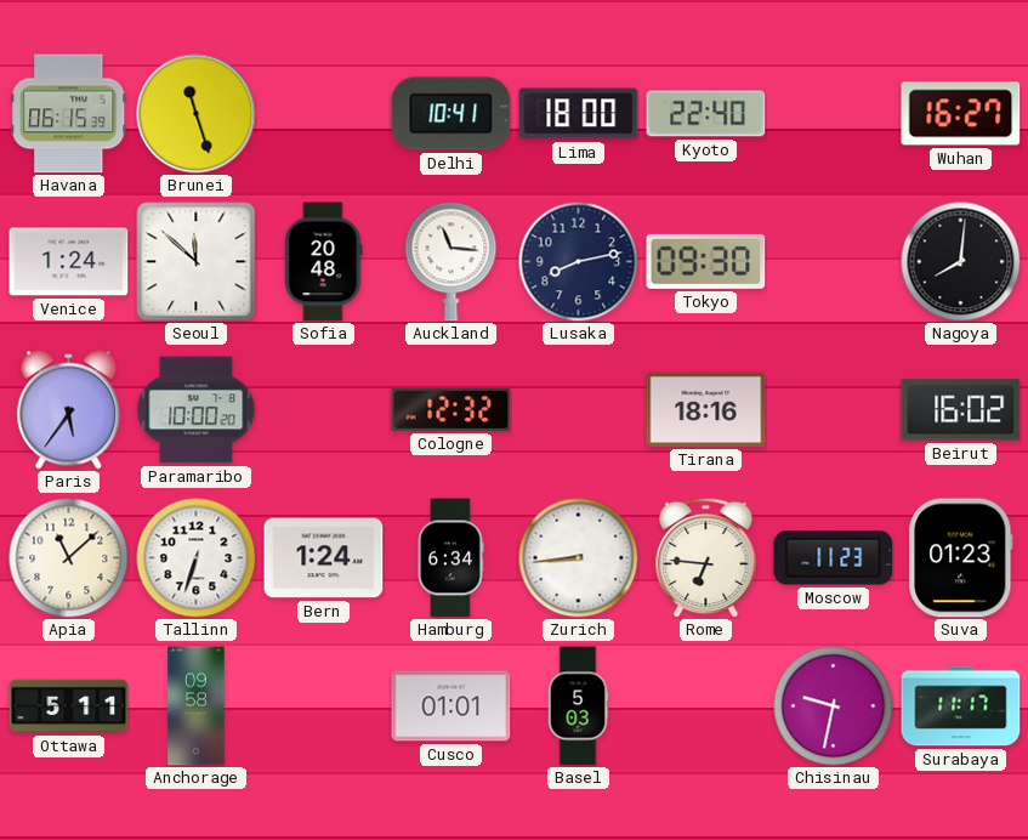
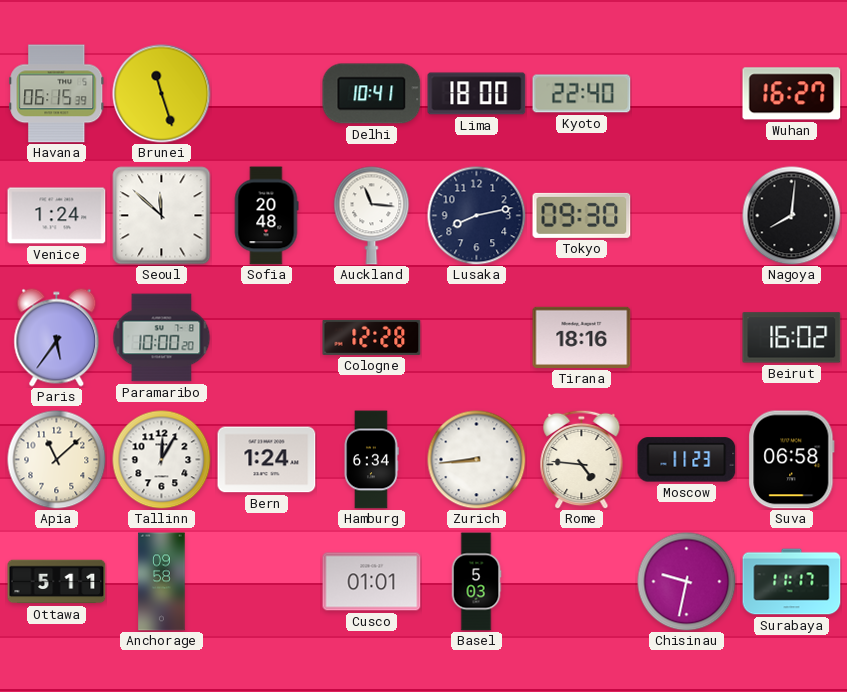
Cologne: 12:32 -> 12:28 (372, 337)
Tallinn: 6:33 -> 12:05 (162, 460)
Rome: 6:46 -> 4:46 (582, 459)
Suva: 01:23 -> 06:58 (792, 460)
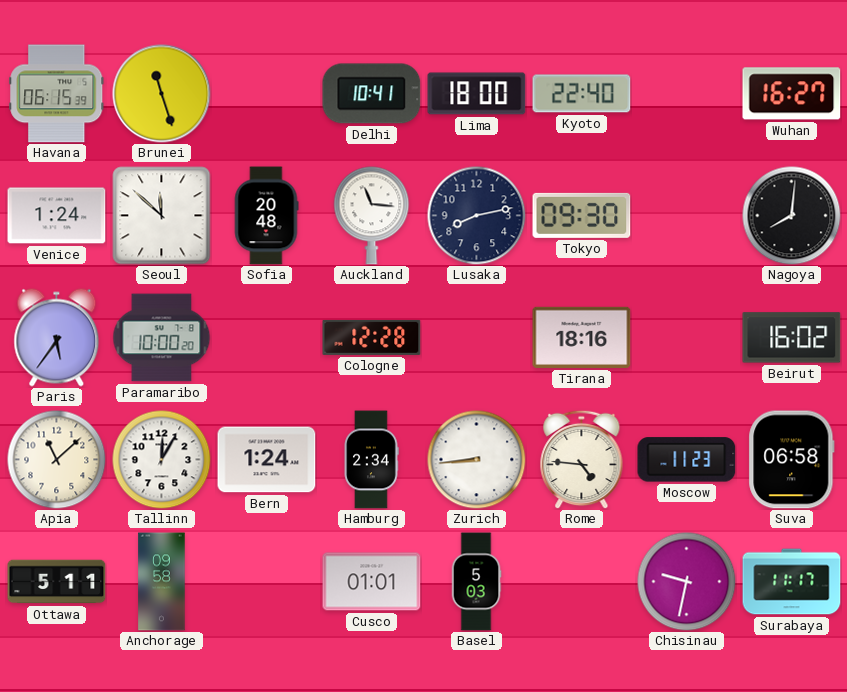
Hamburg: 6:34 -> 2:34 (371, 460)
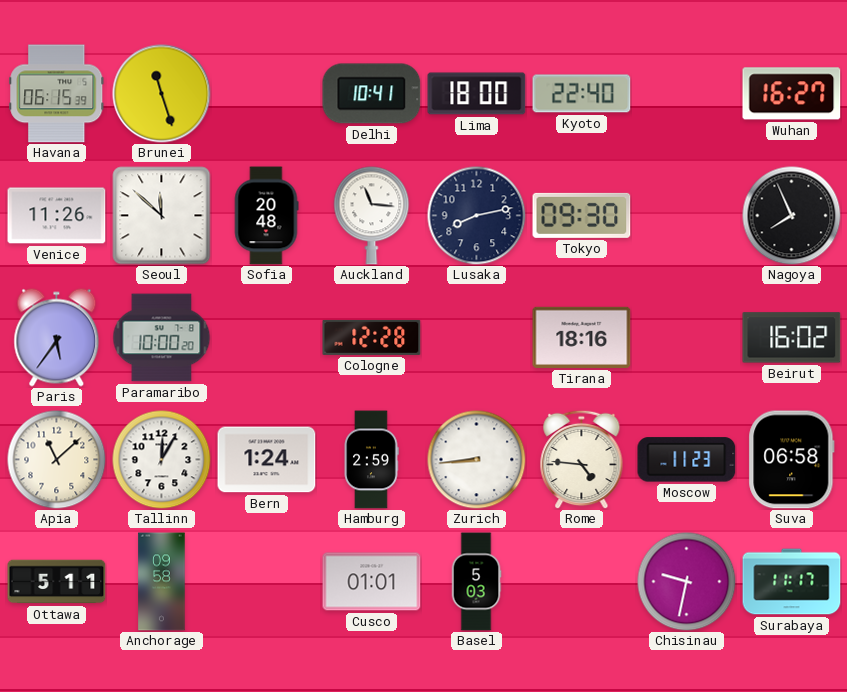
Venice: 1:24 -> 11:26 (57, 216)
Nagoya: 8:01 -> 7:56 (792, 216)
Hamburg: 2:34 -> 2:59 (371, 460)
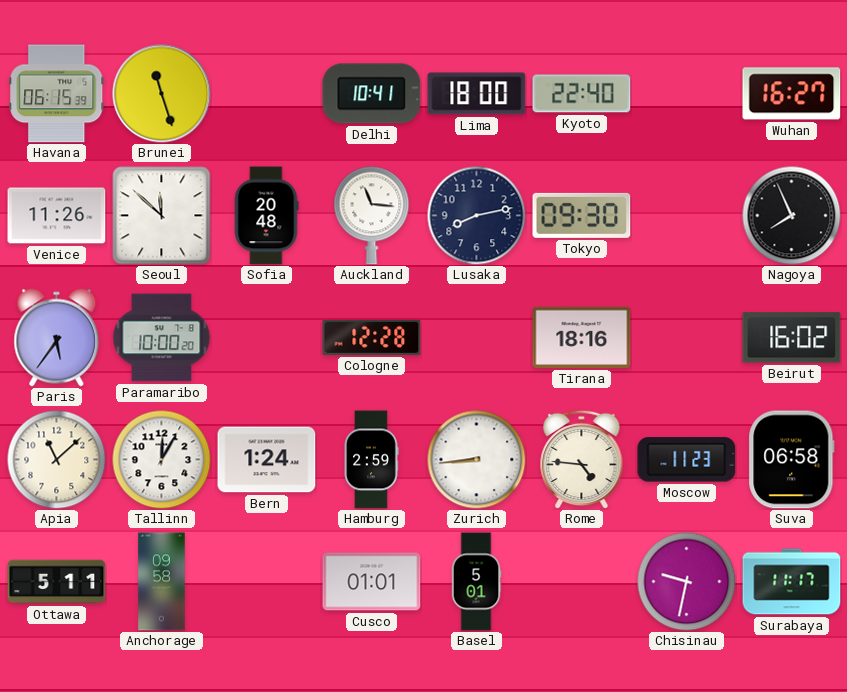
Basel: 5:03 -> 5:01 (476, 582)
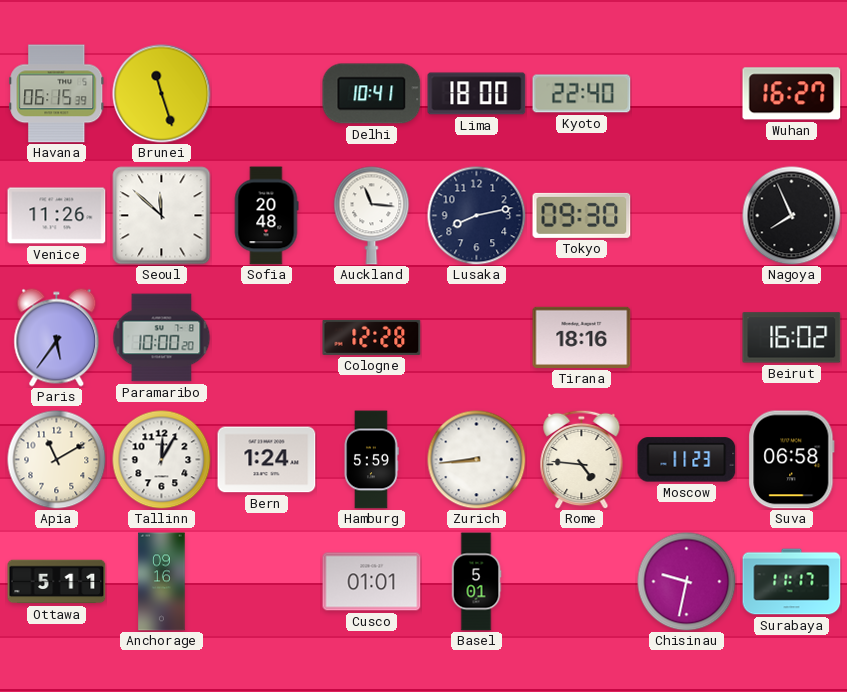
Apia: 11:08 -> 11:10 (57, 460)
Hamburg: 2:59 -> 5:59 (371, 460)
Anchorage: 09:58 -> 09:16 (162, 582)
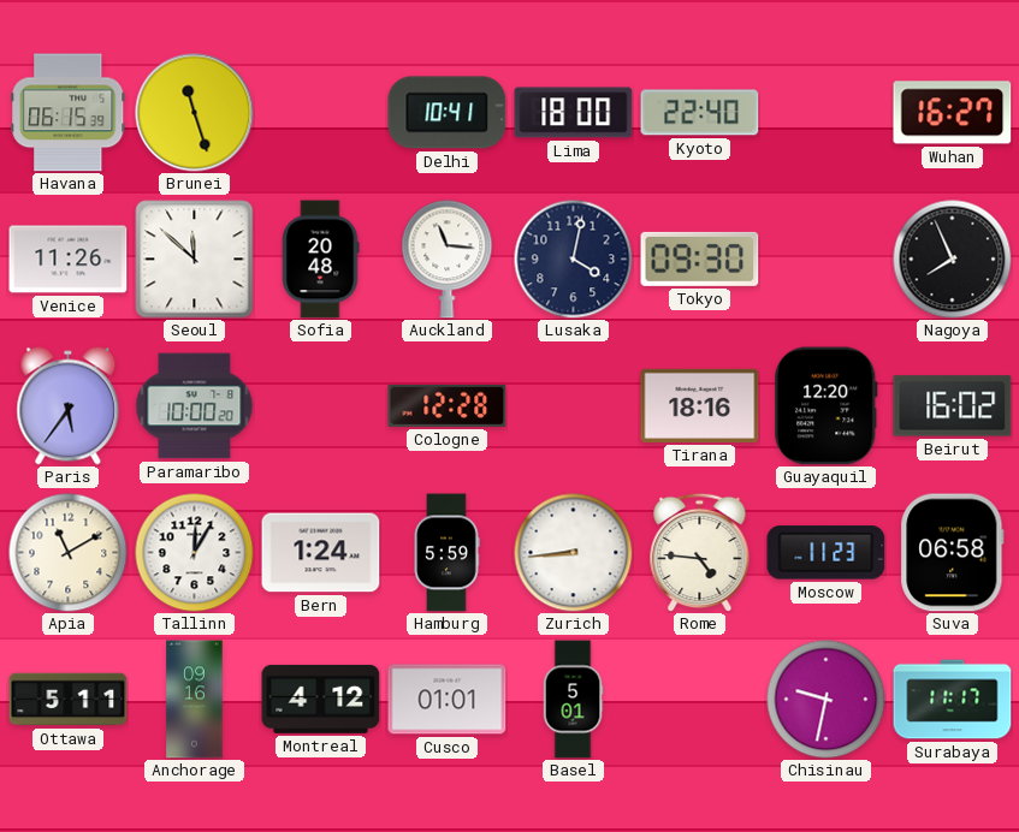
Lusaka: 8:13 -> 4:02 (574, 260)
Guayaquil: none -> 12:20 (827, 406)
Montreal: none -> 4:12 (321, 699)
